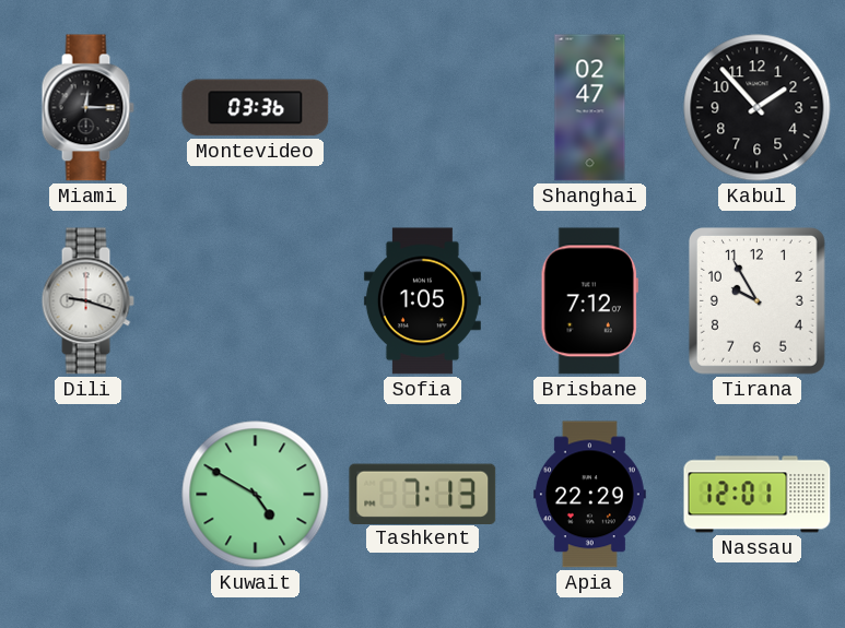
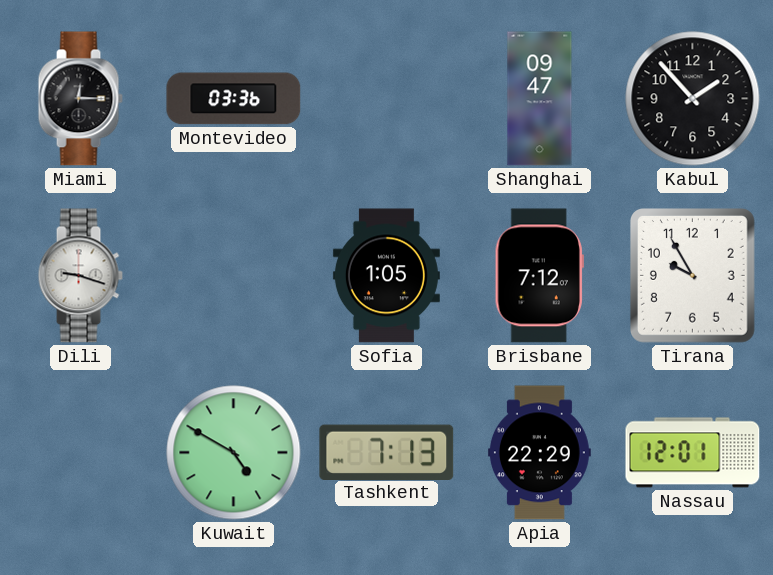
Shanghai: 02:47 -> 09:47 (540, 99)
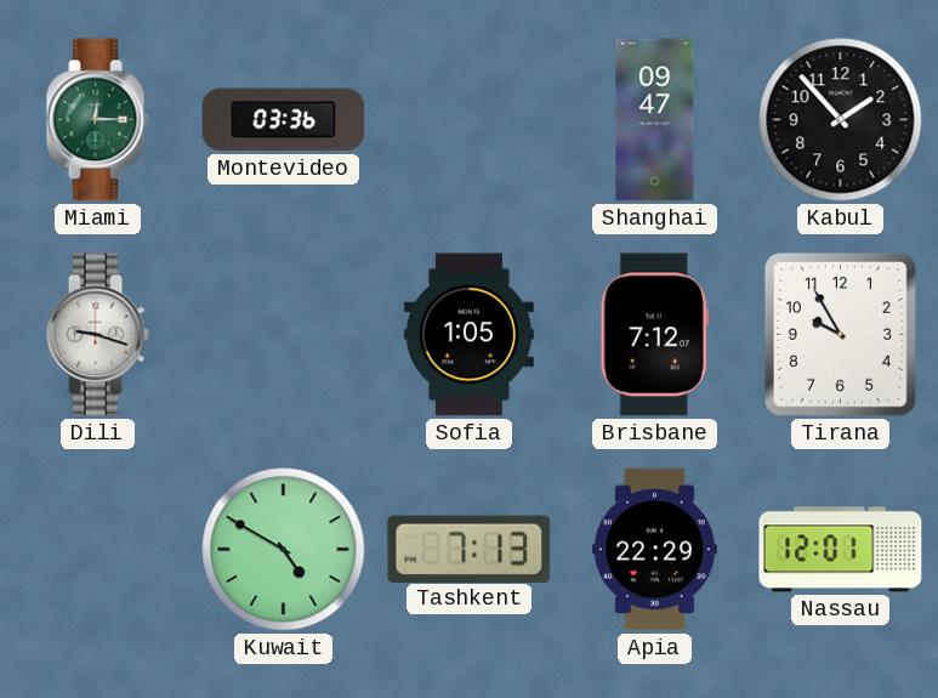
Miami dial: black -> green (97, 120)
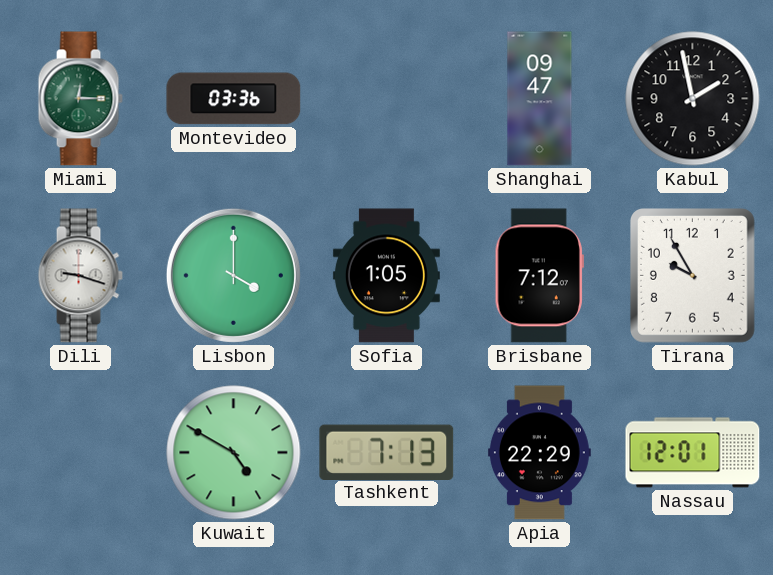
Kabul: 1:53 -> 1:58 (693, 99)
Lisbon: none -> 4:00 (233, 275)
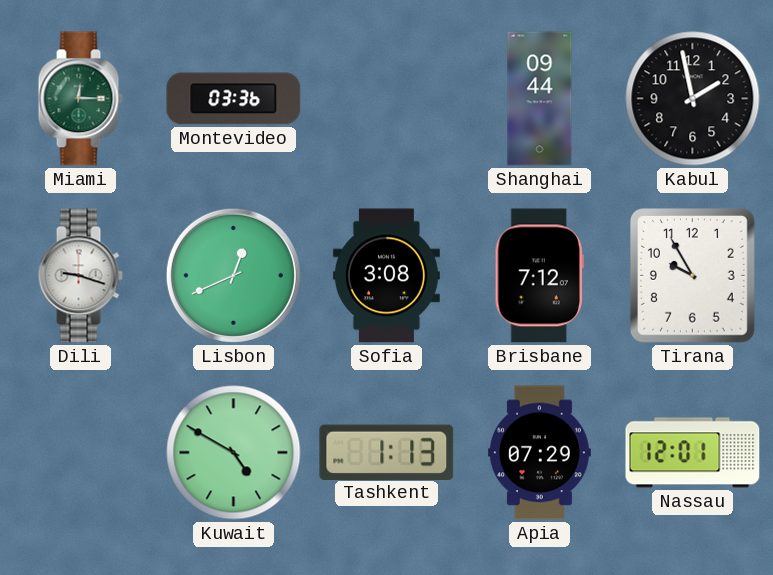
Shanghai: 09:47 -> 09:44 (540, 99)
Lisbon: 4:00 -> 12:41 (233, 275)
Sofia: 1:05 -> 3:08 (386, 276)
Tashkent: 7:13 -> 1:13 (387, 452)
Apia: 22:29 -> 07:29 (539, 453)
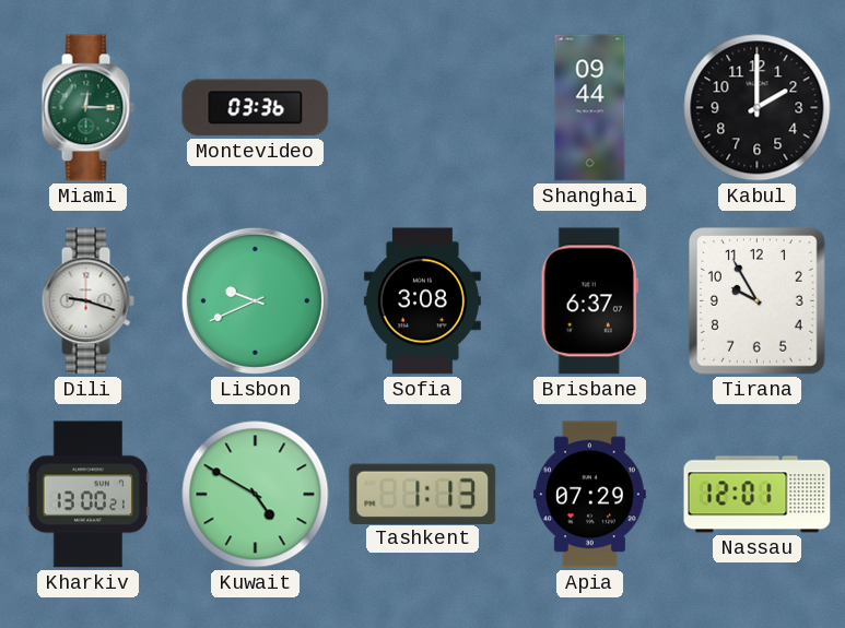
Kabul: 1:58 -> 2:00 (758, 108)
Lisbon: 12:41 -> 9:41 (255, 300)
Brisbane: 7:12 -> 6:37 (589, 301)
Kharkiv: none -> 13:00 (89, 495)
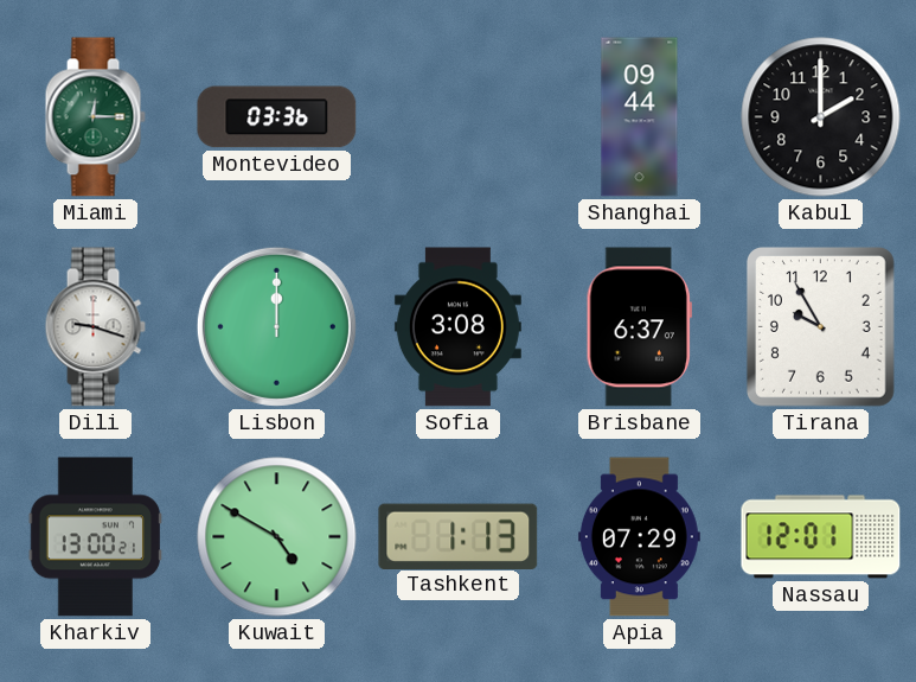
Lisbon: 9:41 -> 12:00 (276, 326)
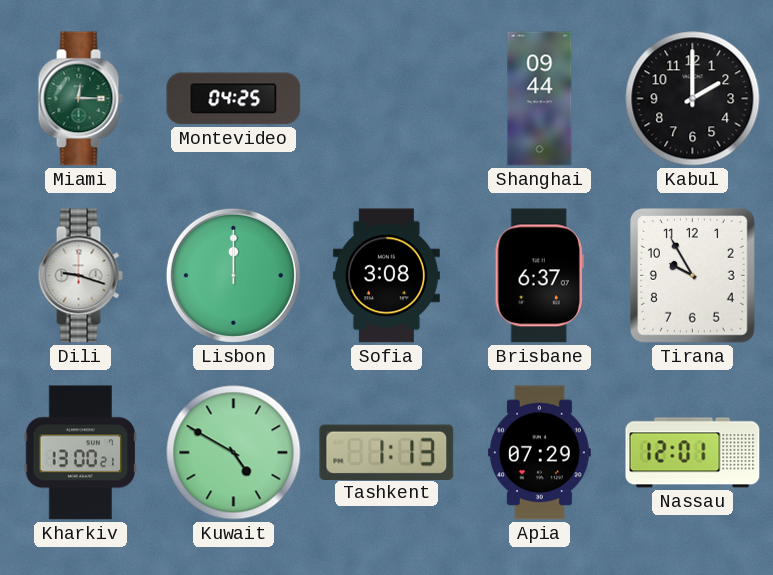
Montevideo: 03:36 -> 04:25 (234, 99)
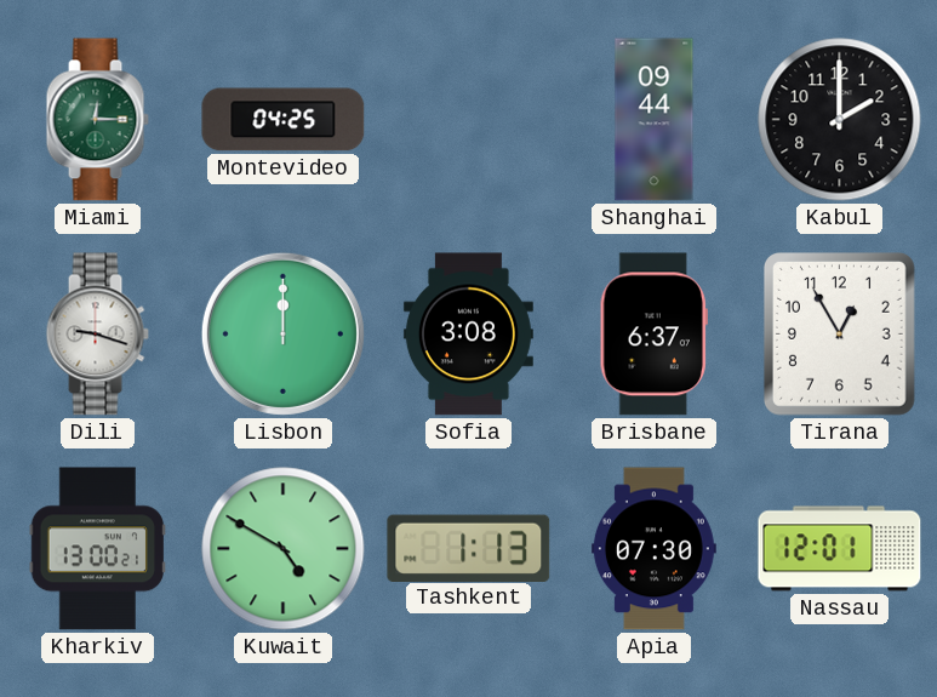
Tirana: 9:55 -> 12:55 (839, 335)
Apia: 07:29 -> 07:30 (653, 549)
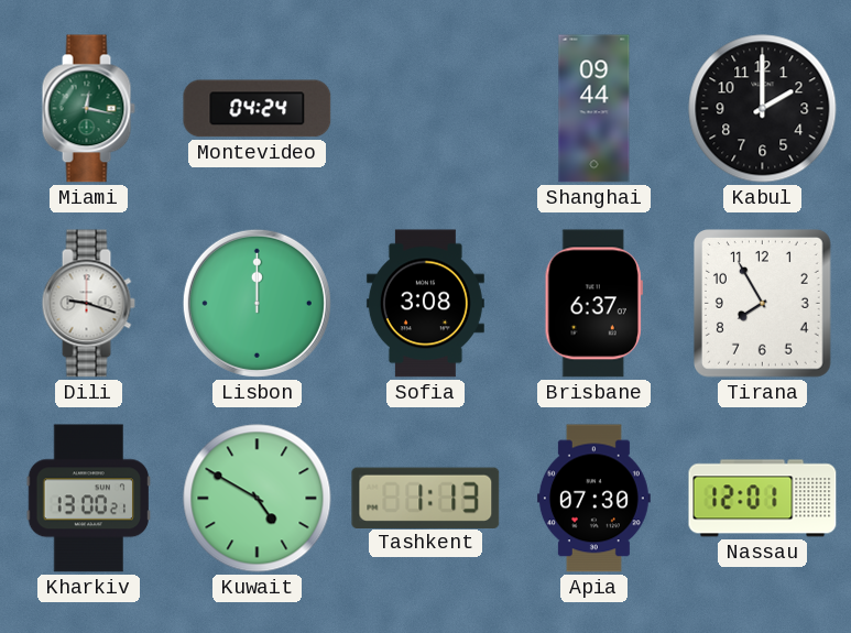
Miami: 12:15 -> 12:17 (88, 109)
Montevideo: 04:25 -> 04:24 (258, 109)
Tirana: 12:55 -> 7:55 (762, 304)
